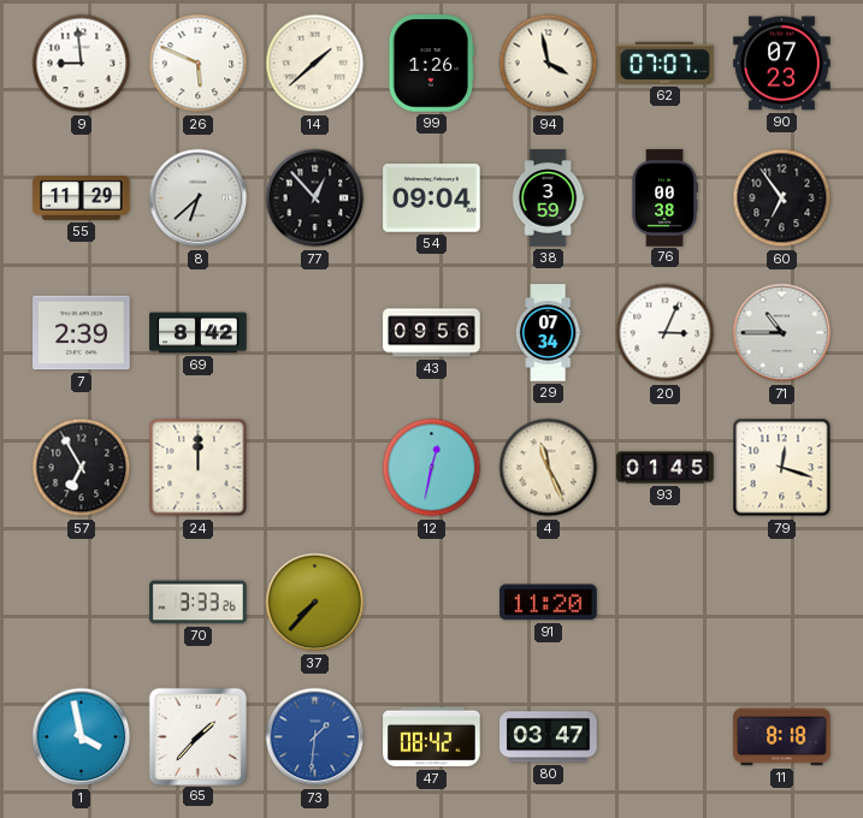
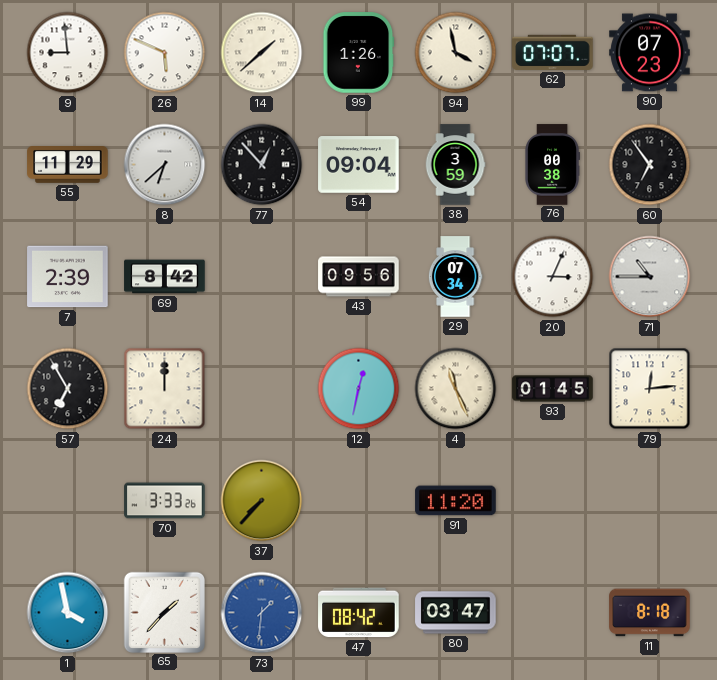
79: 12:18 -> 12:14 (650, 389)
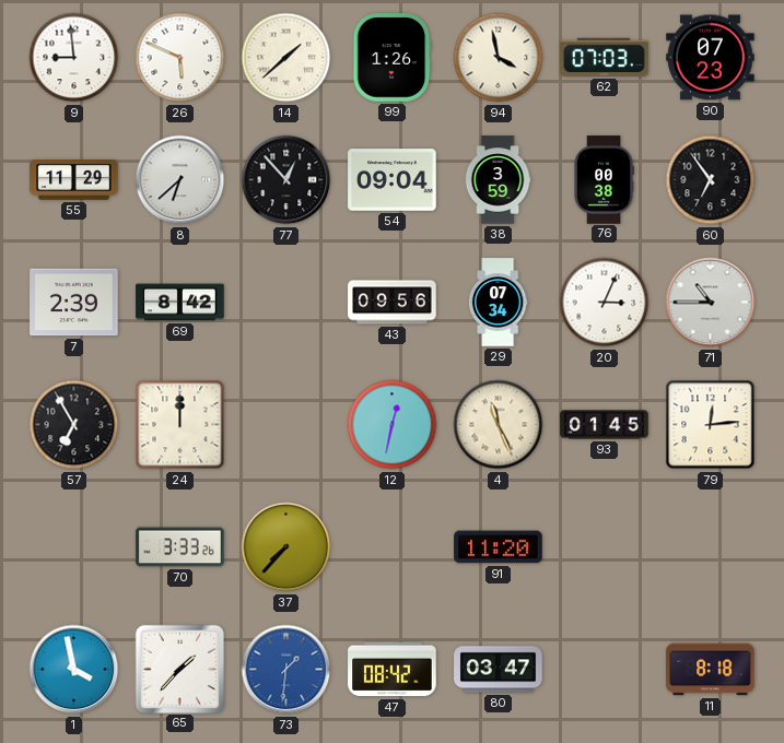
62: 07:07 -> 07:03 (605, 57)
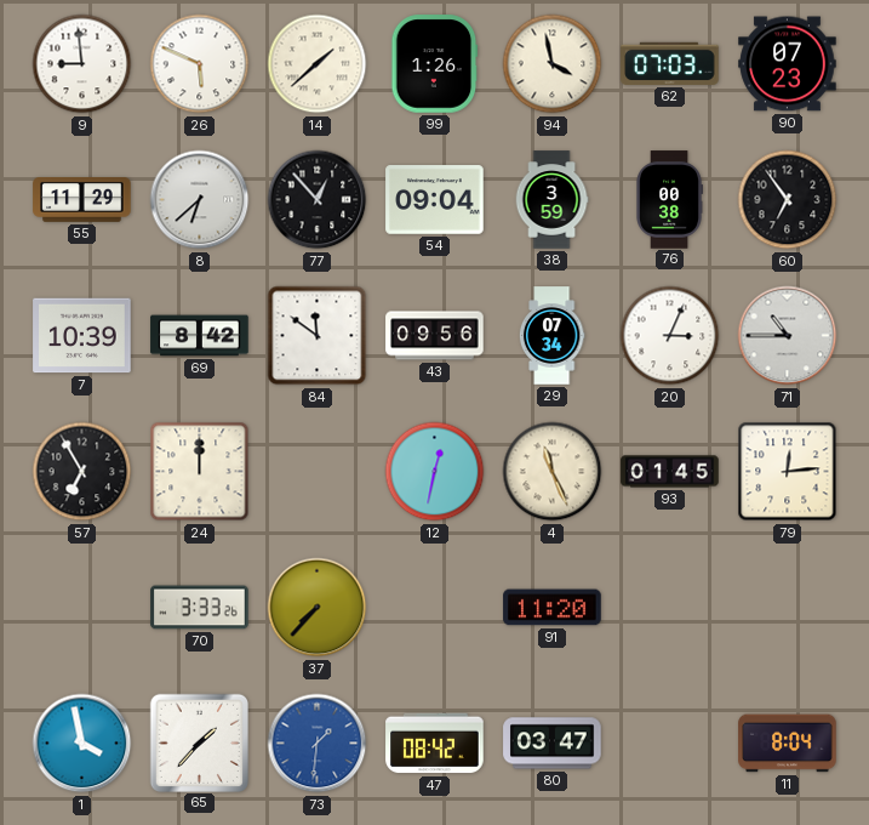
7: 2:39 -> 10:39 (82, 336)
84: none -> 11:51 (318, 336)
11: 8:18 -> 8:04 (788, 744)
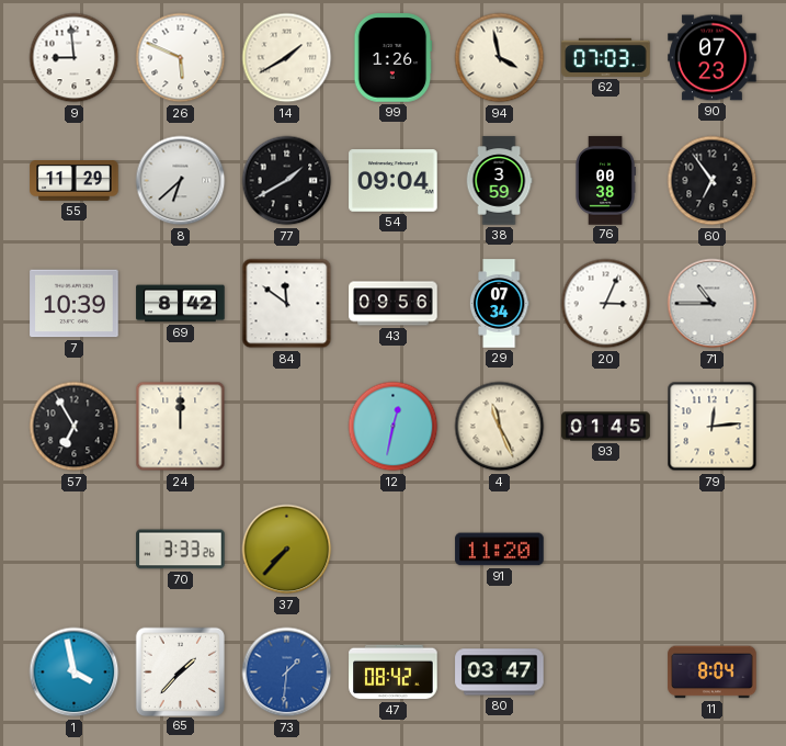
14: 1:38 -> 1:40 (287, 58)
77: 12:53 -> 1:40 (287, 181)
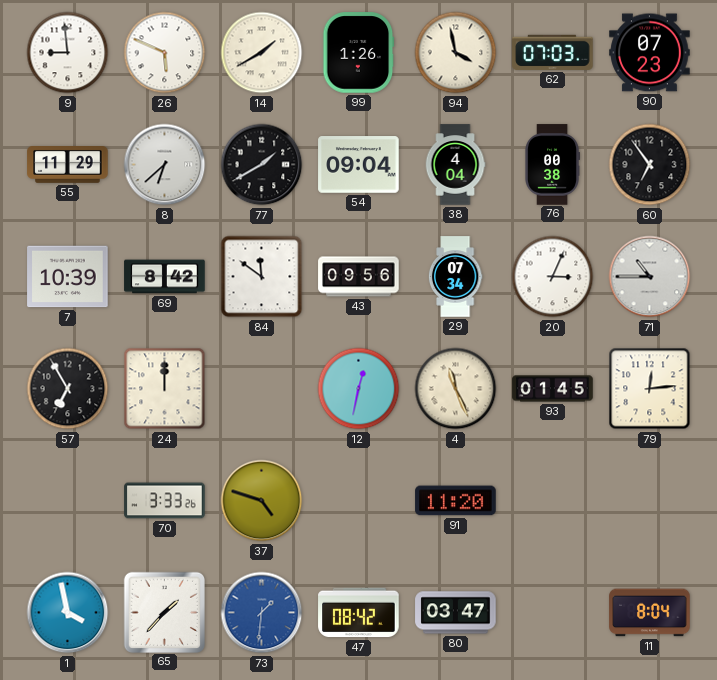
38: 3:59 -> 4:04 (455, 165)
37: 7:37 -> 4:48 (262, 501)
